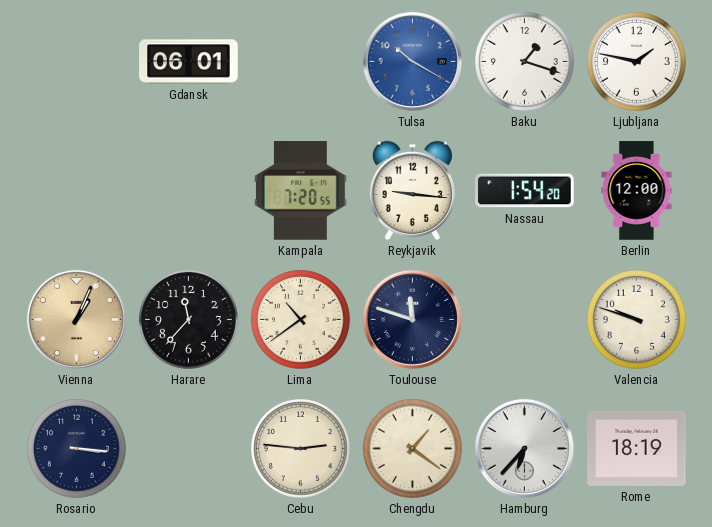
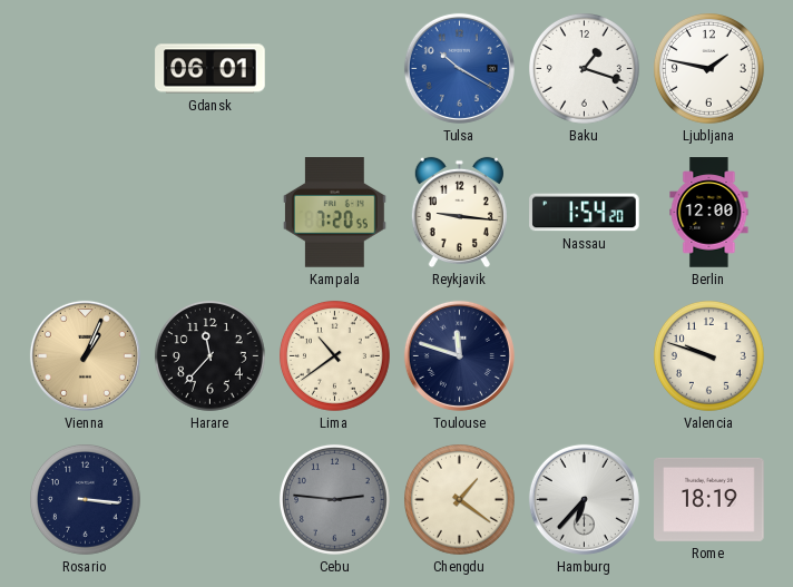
Cebu dial: cream -> grey (334, 499)
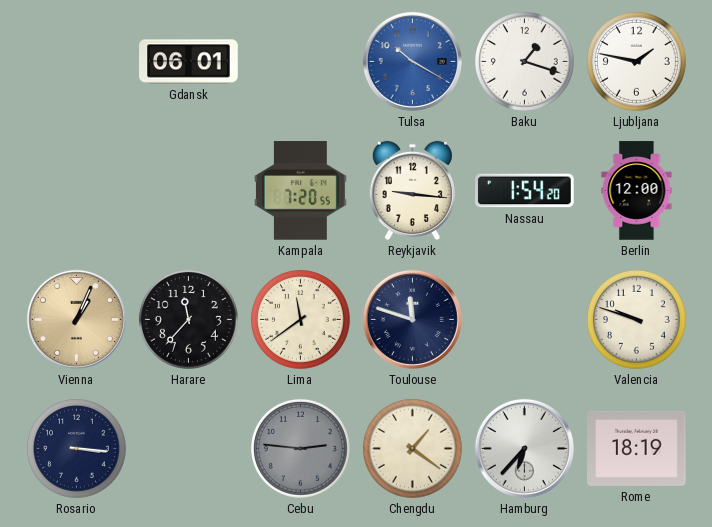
Lima: 10:39 -> 11:39 (300, 319)
